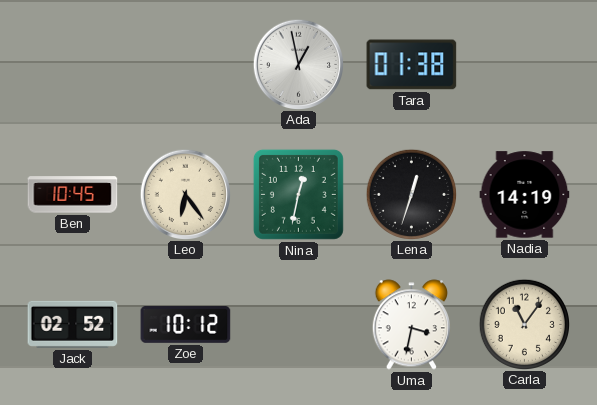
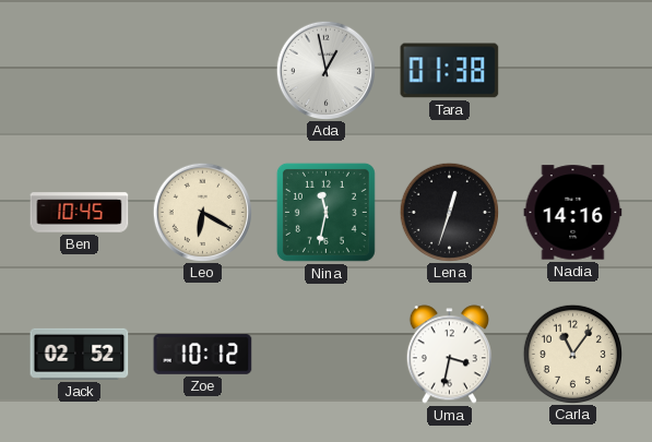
Leo: 6:24 -> 6:20 (202, 212)
Nina: 12:32 -> 11:32 (325, 212)
Nadia: 14:19 -> 14:16 (573, 213)
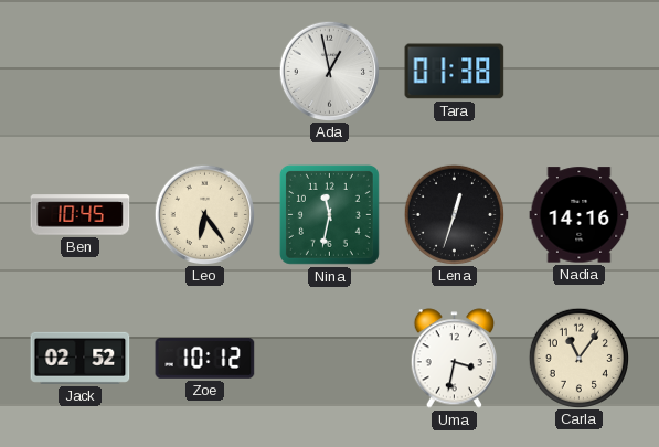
Leo: 6:20 -> 6:24 (204, 214)
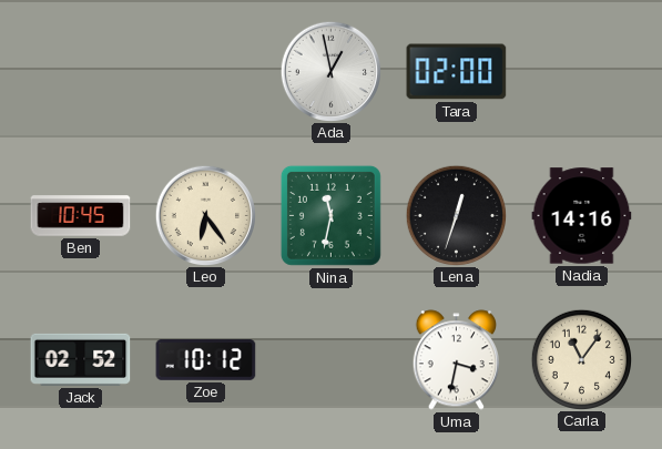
Tara: 01:38 -> 02:00 (457, 72)
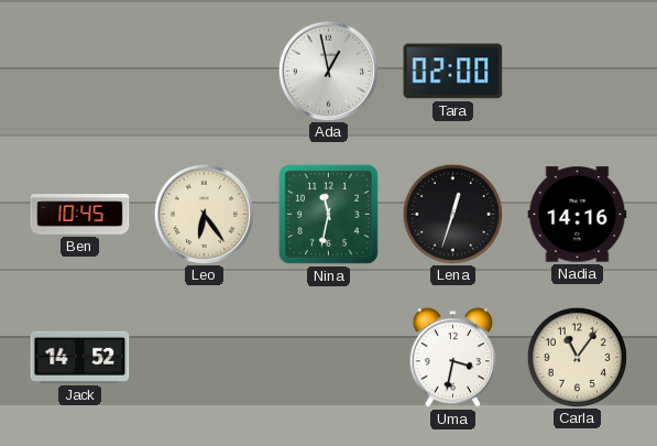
Jack: 02:52 -> 14:52 (80, 357)
Zoe: 10:12 -> none (206, 360)
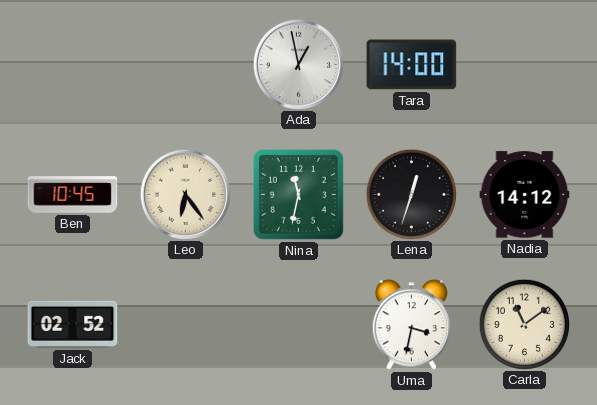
Tara: 02:00 -> 14:00 (412, 65)
Nadia: 14:16 -> 14:12 (525, 195)
Jack: 14:52 -> 02:52 (73, 324)
Carla: 11:06 -> 11:09 (524, 324)
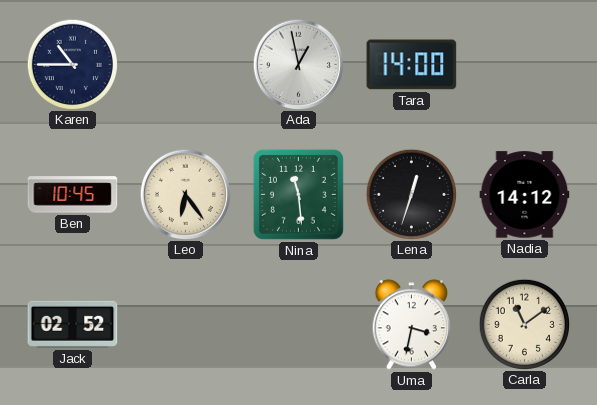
Karen: none -> 10:45 (72, 64)
Nina: 11:32 -> 11:29 (298, 194)
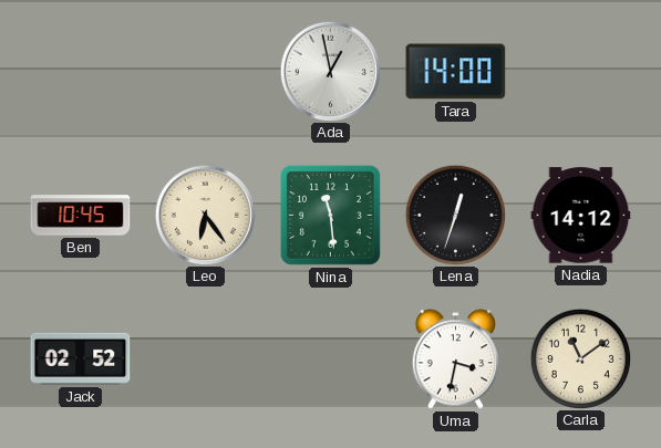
Karen: 10:45 -> none (72, 64)
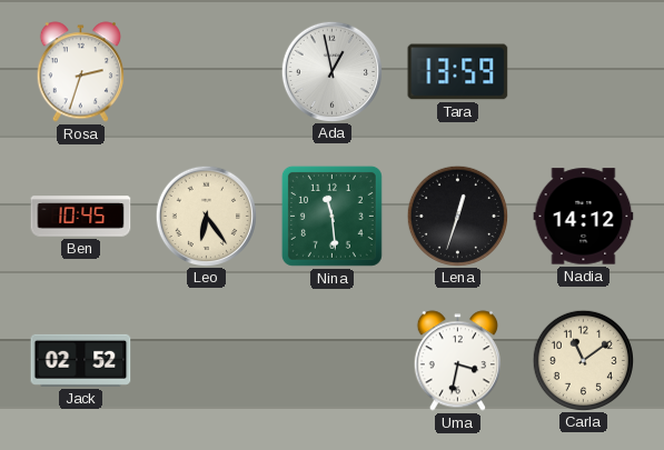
Rosa: none -> 2:33 (80, 72)
Tara: 14:00 -> 13:59 (458, 72)
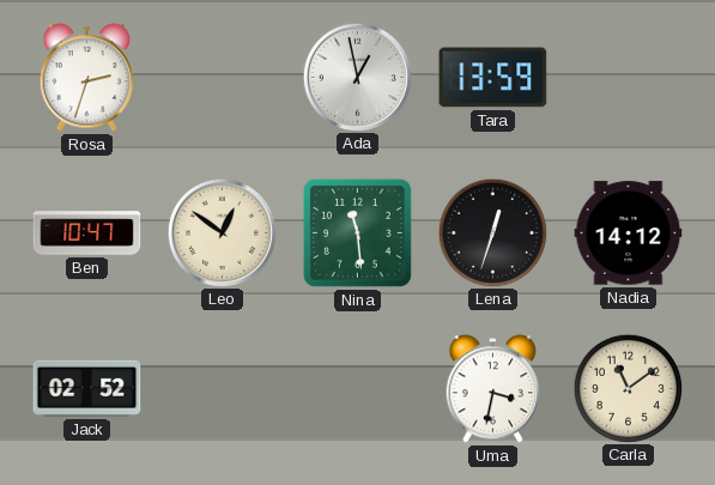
Ben: 10:45 -> 10:47 (87, 234)
Leo: 6:24 -> 12:51 (222, 232)
